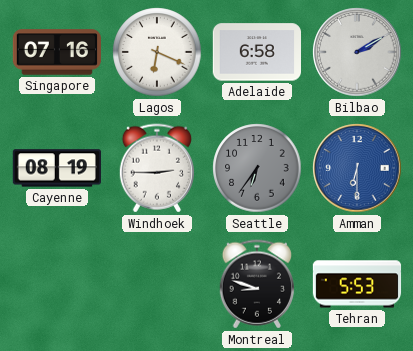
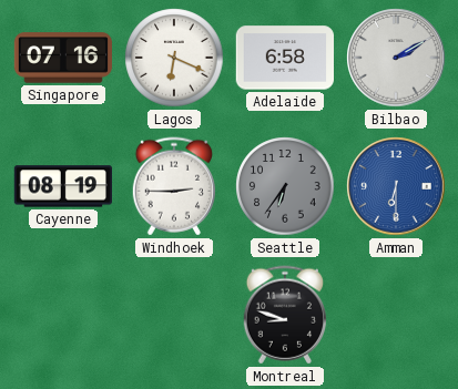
Tehran: 5:53 -> none (357, 284)
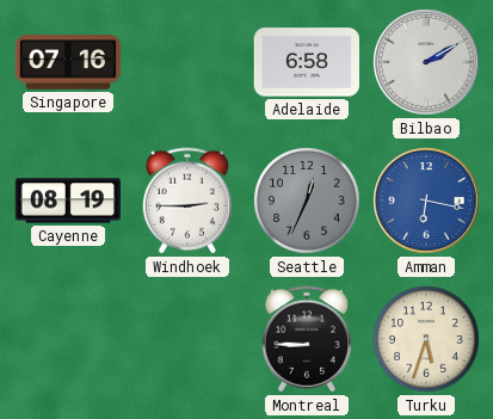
Lagos: 6:19 -> none (174, 58)
Seattle: 6:36 -> 12:34 (307, 201)
Amman: 6:30 -> 6:17 (426, 201)
Montreal: 8:48 -> 8:45 (306, 339)
Turku: none -> 5:33 (426, 339)
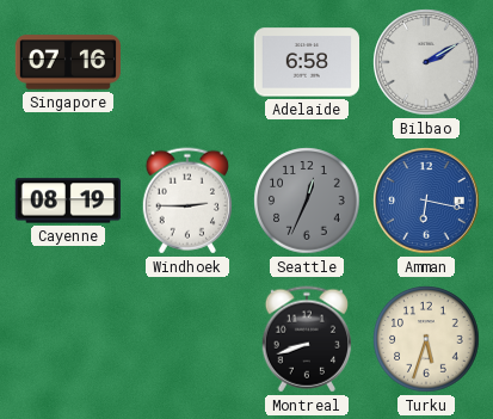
Montreal: 8:45 -> 8:42 (306, 339)
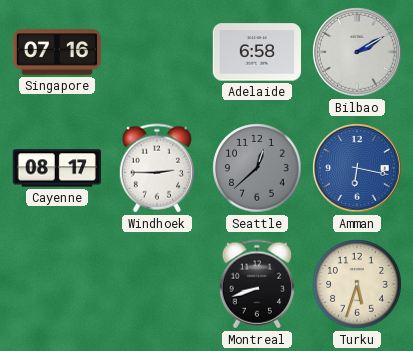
Cayenne: 08:19 -> 08:17 (56, 168)
Seattle: 12:34 -> 12:38 (257, 168)
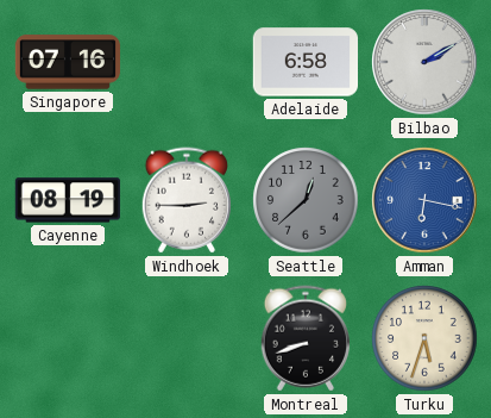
Cayenne: 08:17 -> 08:19 (67, 200)
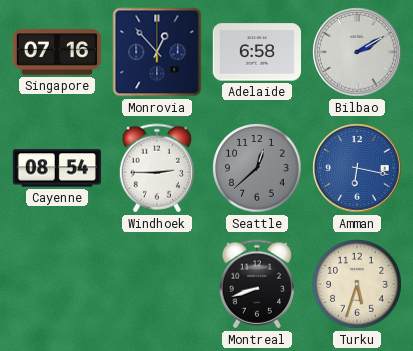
Monrovia: none -> 12:53 (157, 52)
Cayenne: 08:19 -> 08:54 (56, 168)
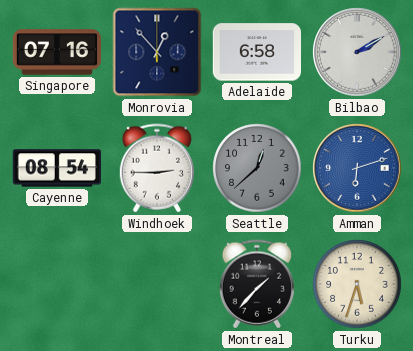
Amman: 6:17 -> 6:12 (357, 168)
Montreal: 8:42 -> 1:37 (256, 284)
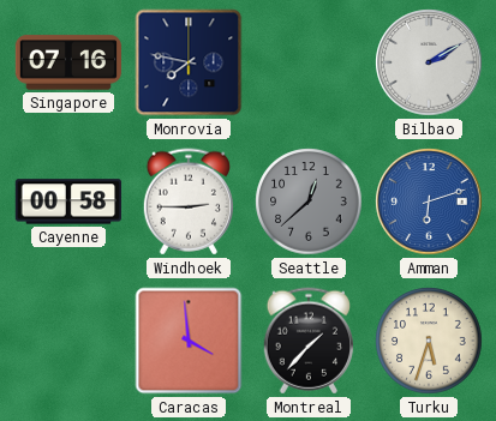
Monrovia: 12:53 -> 7:47 (189, 62)
Adelaide: 6:58 -> none (256, 52)
Cayenne: 08:54 -> 00:58 (67, 202)
Caracas: none -> 3:59 (189, 341)
